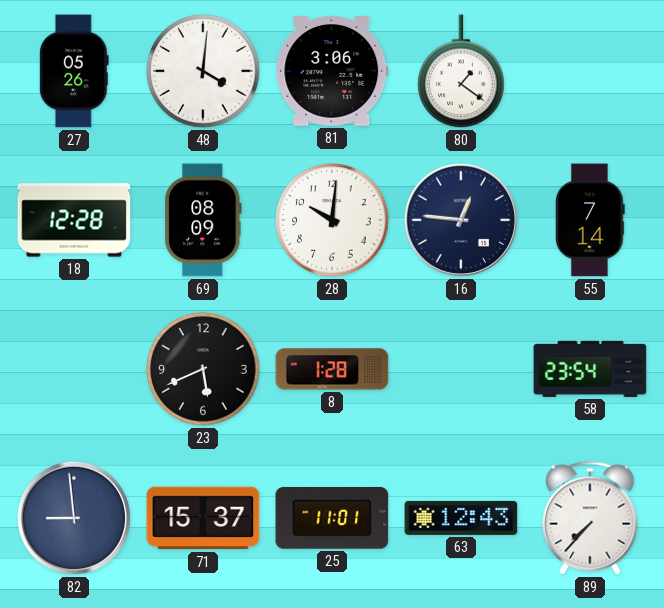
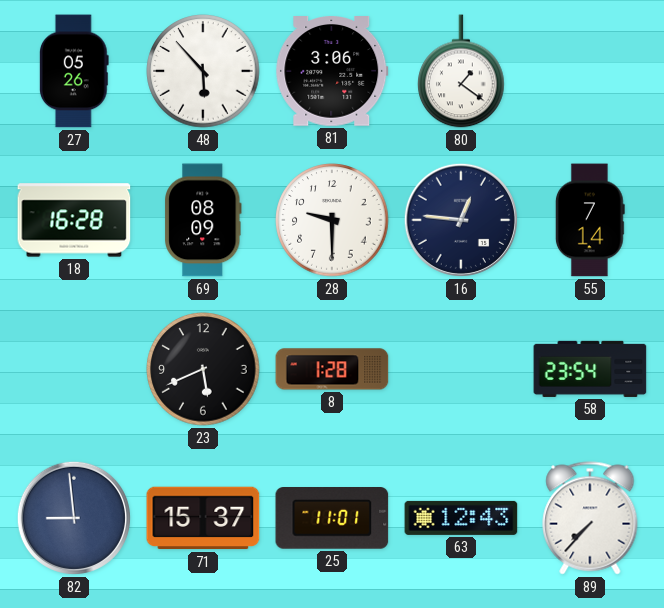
48: 4:01 -> 5:53 (203, 71)
18: 12:28 -> 16:28 (74, 220)
28: 10:01 -> 9:30 (332, 220)
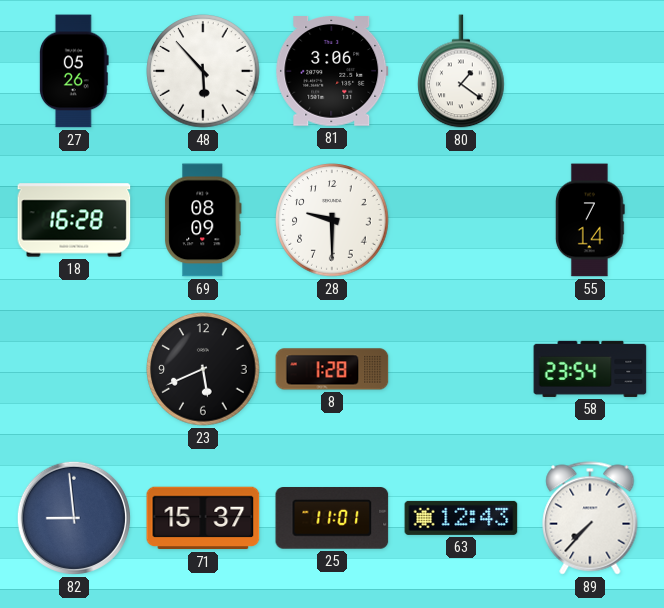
16: 12:46 -> none (461, 220)
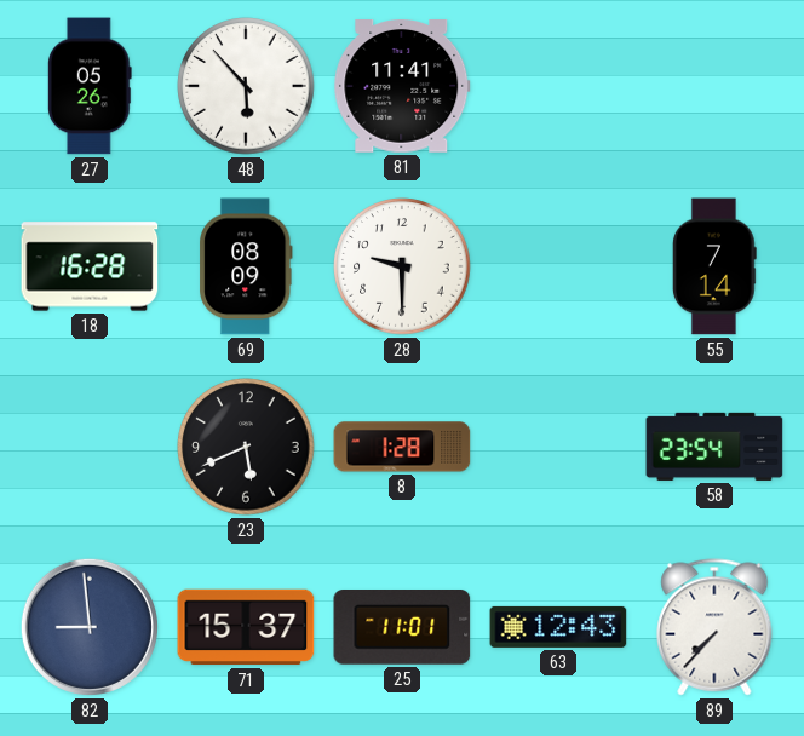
81: 3:06 -> 11:41 (402, 87)
80: 1:21 -> none (461, 71)
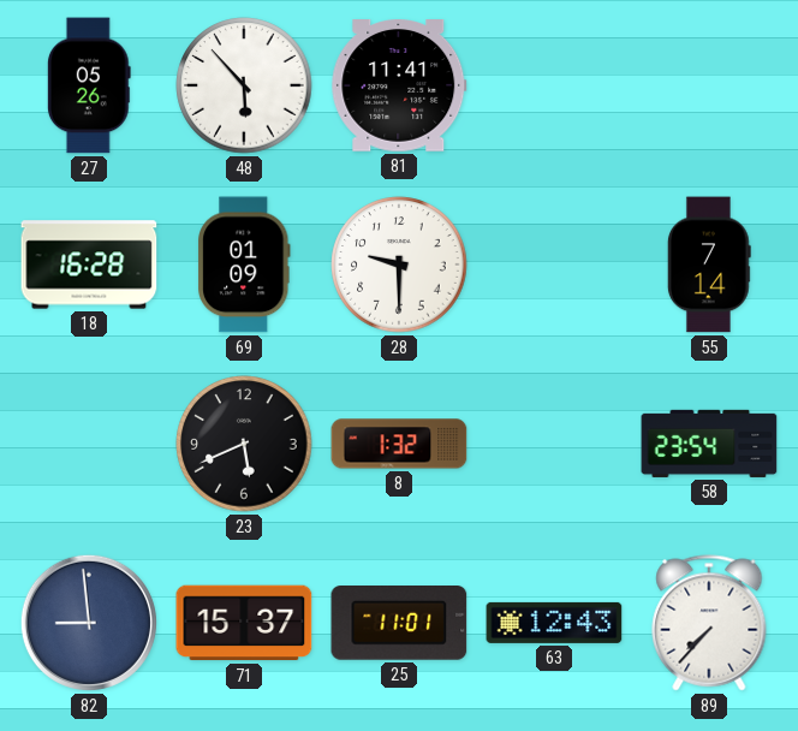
69: 08:09 -> 01:09 (244, 265)
8: 1:28 -> 1:32 (399, 444)
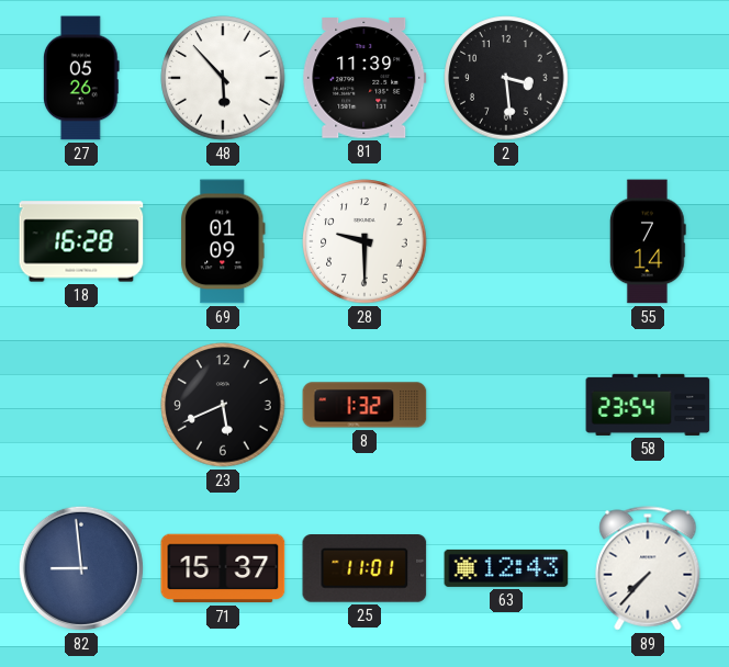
81: 11:41 -> 11:39 (365, 79)
2: none -> 3:29 (506, 78)
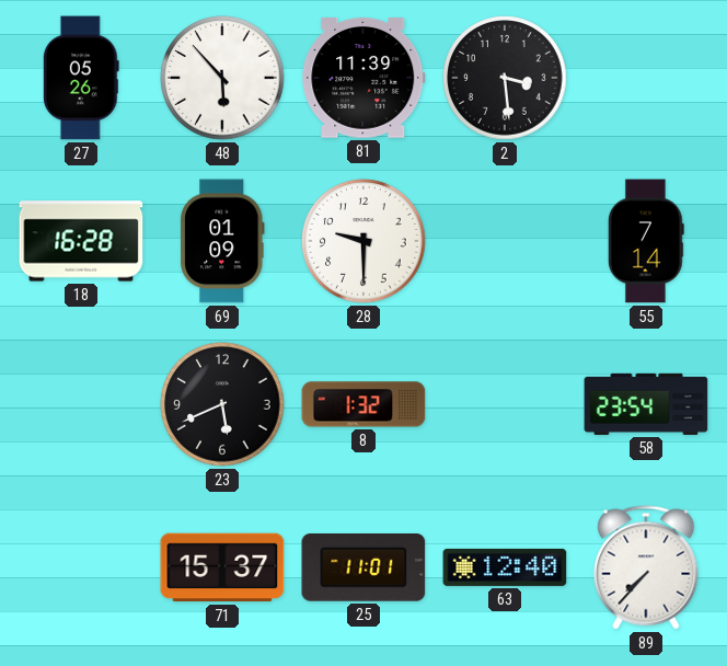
82: 8:59 -> none (81, 568)
63: 12:43 -> 12:40 (505, 567)
